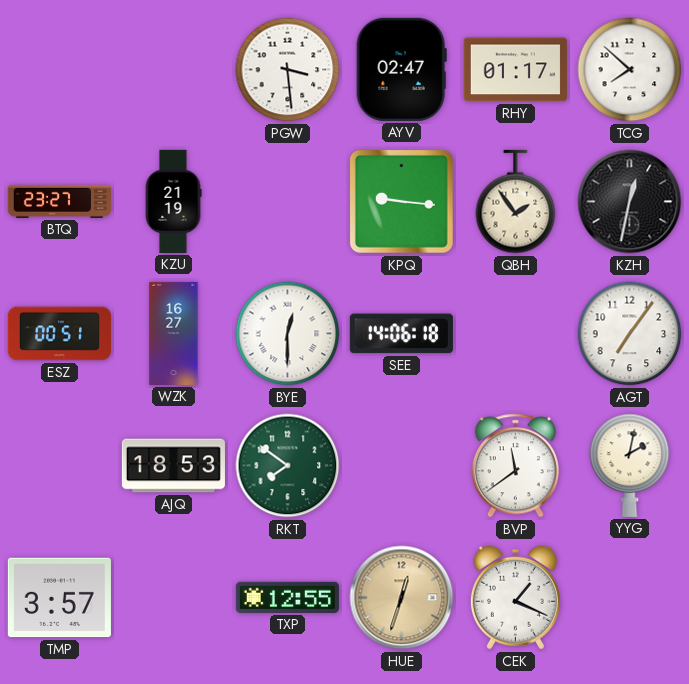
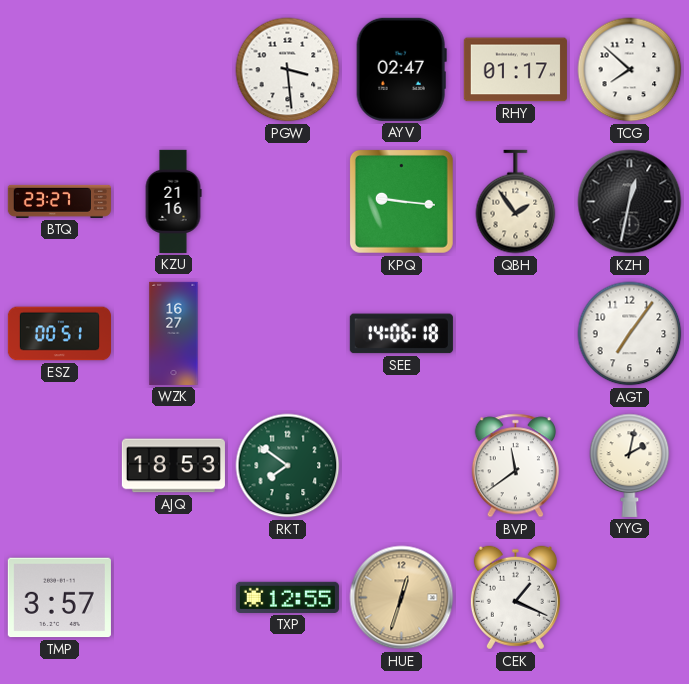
KZU: 21:19 -> 21:16 (173, 201)
BYE: 12:30 -> none (288, 334)
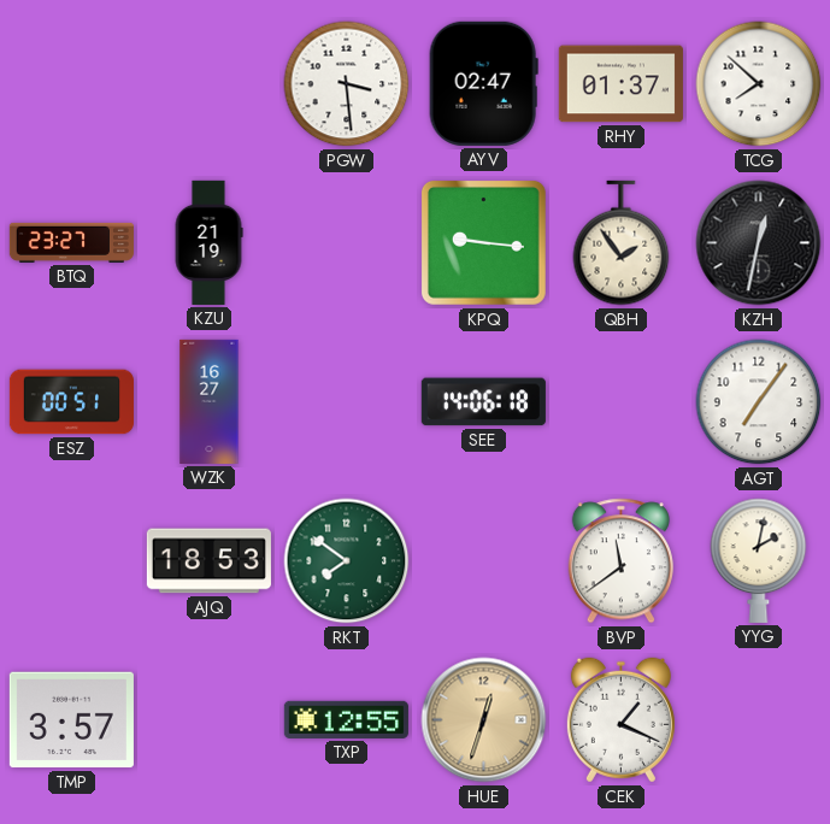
RHY: 01:17 -> 01:37 (620, 84)
KZU: 21:16 -> 21:19 (208, 242)
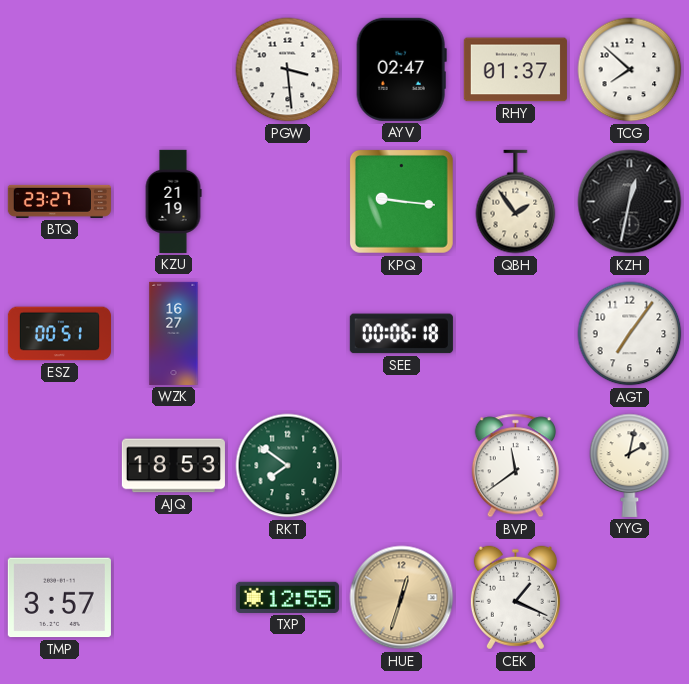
SEE: 14:06 -> 00:06 (401, 334)
